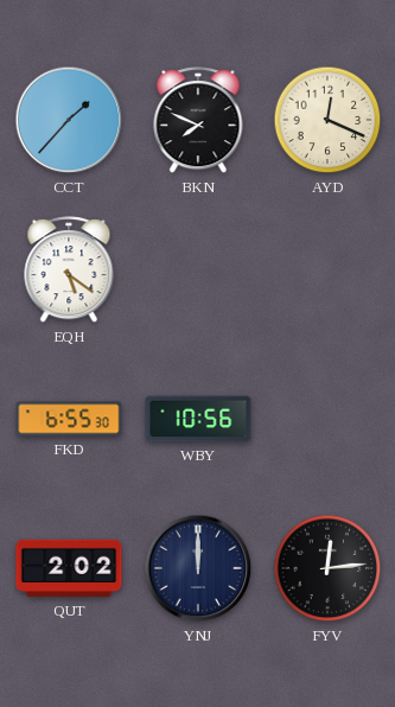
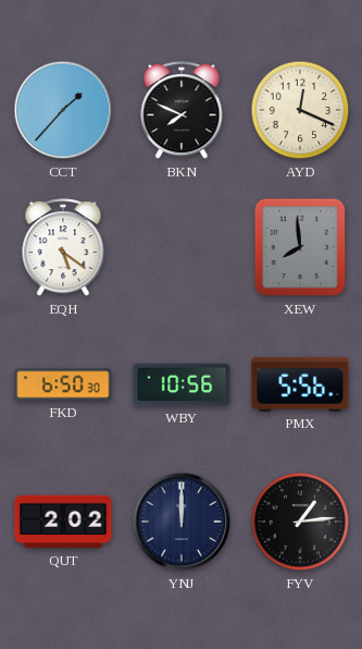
XEW: none -> 7:59 (300, 247)
FKD: 6:55 -> 6:50 (63, 384)
PMX: none -> 5:56 (300, 384)
FYV: 12:14 -> 1:14 (300, 522)
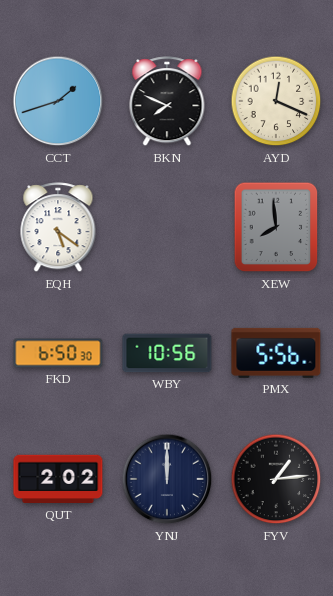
CCT: 1:37 -> 1:42 (58, 101)
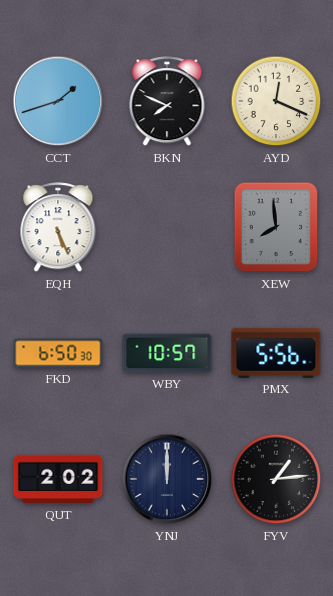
EQH: 5:21 -> 5:26 (58, 228)
WBY: 10:56 -> 10:57 (167, 353)
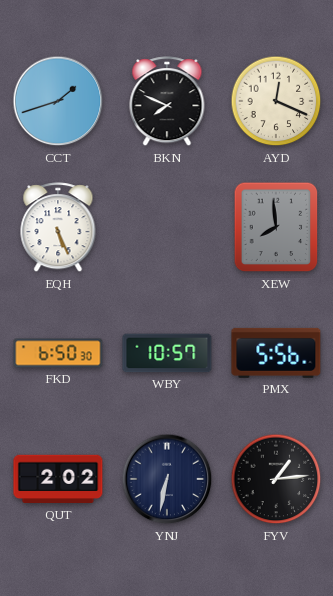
YNJ: 12:00 -> 6:32 (167, 479)
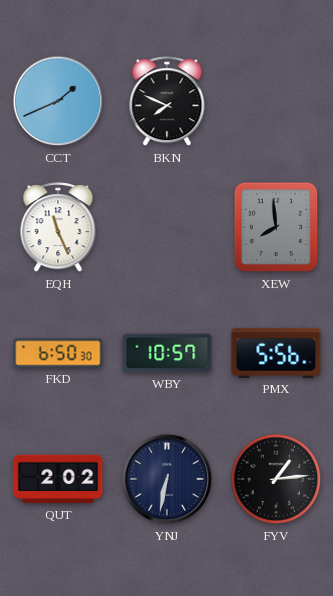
CCT: 1:42 -> 1:41 (58, 101)
AYD: 12:19 -> none (276, 101)
EQH: 5:26 -> 11:26 (58, 228)
